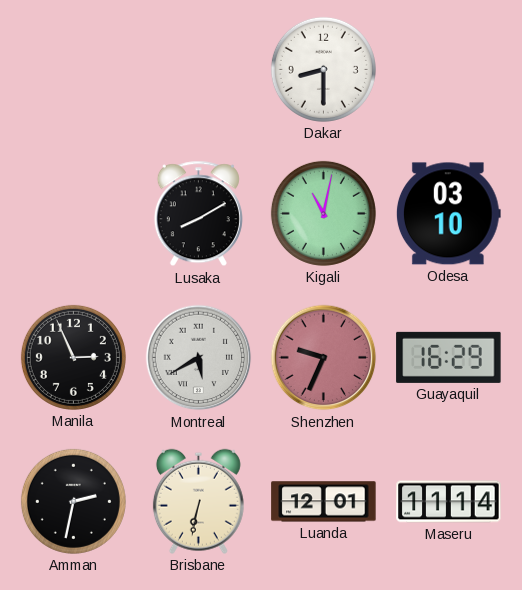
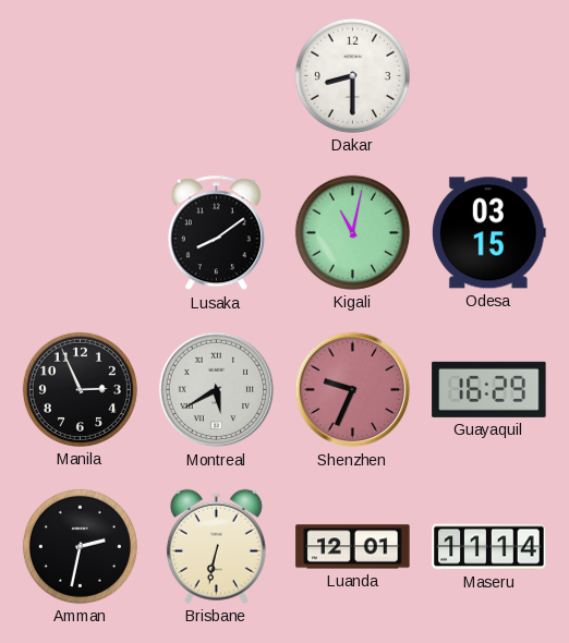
Lusaka: 8:10 -> 8:09 (216, 233)
Odesa: 03:10 -> 03:15 (488, 233)
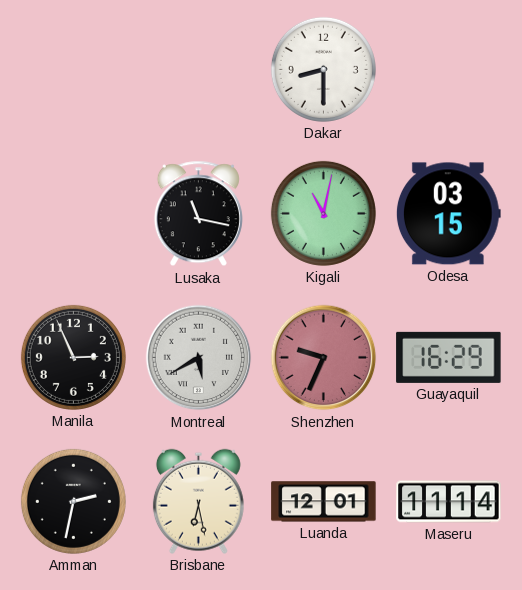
Lusaka: 8:09 -> 11:17 (198, 214)
Brisbane: 6:32 -> 6:28 (198, 501)
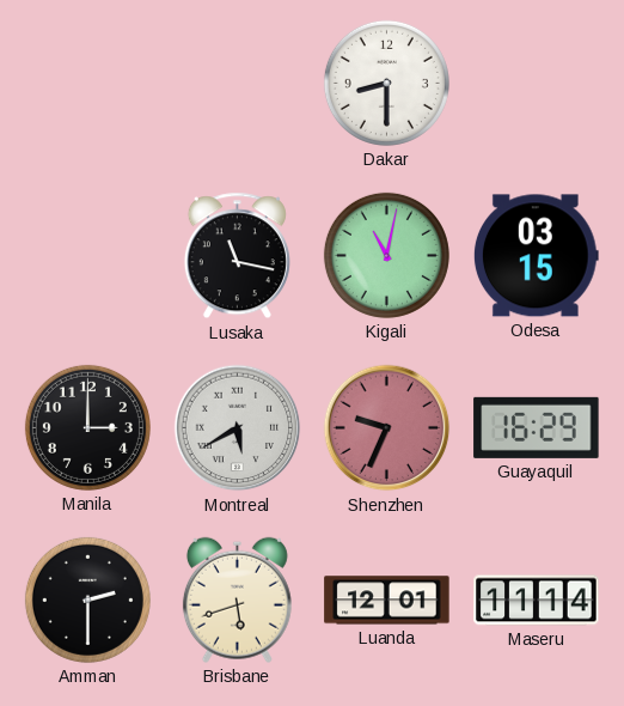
Manila: 2:56 -> 3:00 (87, 427)
Amman: 2:32 -> 2:30 (87, 600)
Brisbane: 6:28 -> 5:42 (237, 600)
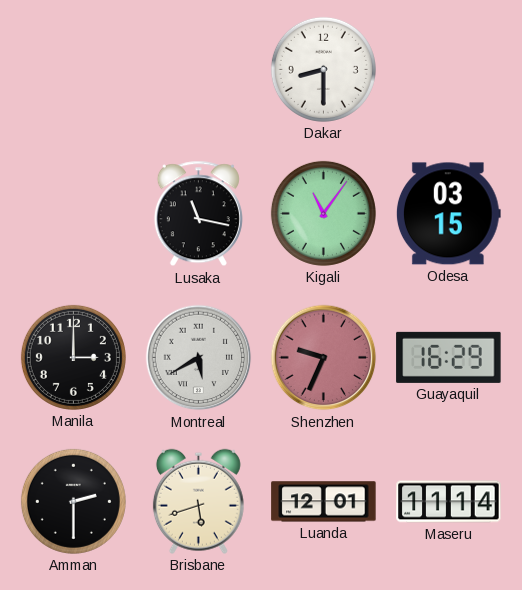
Kigali: 11:02 -> 11:06 (323, 213)
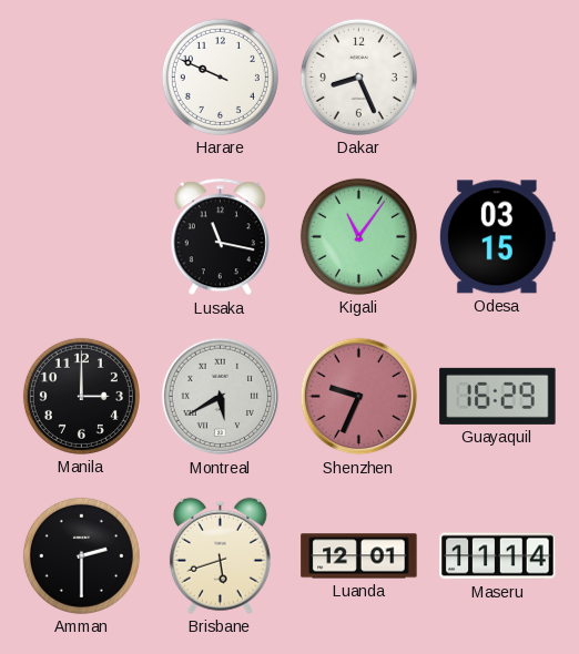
Harare: none -> 9:49 (220, 76)
Dakar: 8:30 -> 8:26 (358, 76)
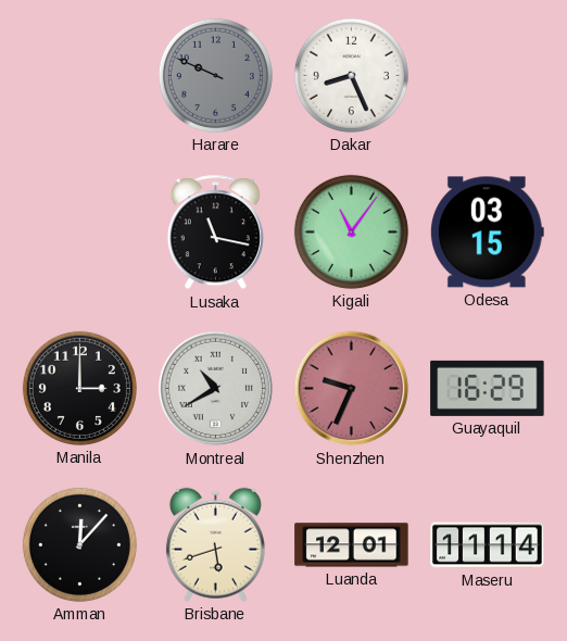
Harare dial: white -> grey (215, 75)
Montreal: 5:40 -> 10:40 (216, 389)
Amman: 2:30 -> 12:07 (79, 544)
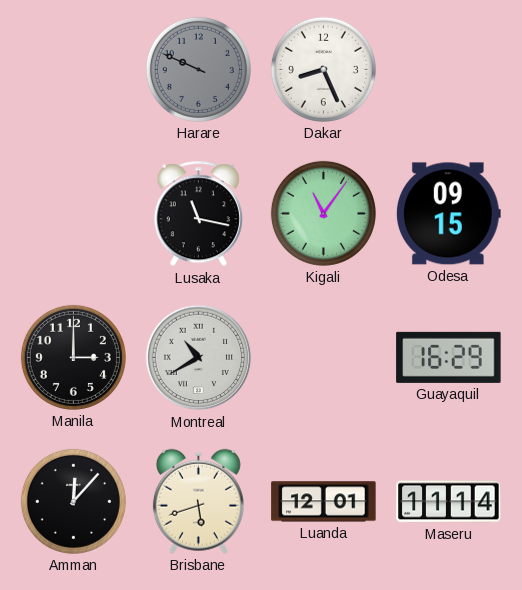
Odesa: 03:15 -> 09:15 (448, 214)
Shenzhen: 9:34 -> none (352, 389)
